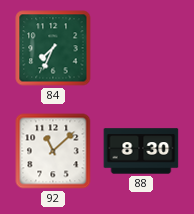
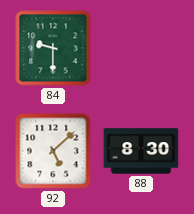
84: 7:34 -> 9:30 (53, 48)
92: 11:08 -> 5:08 (53, 151)
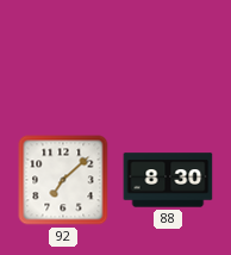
84: 9:30 -> none (53, 48)
92: 5:08 -> 7:08 (63, 180)
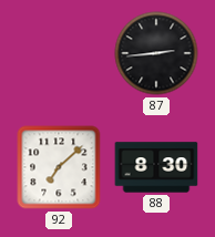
87: none -> 2:44 (156, 53)
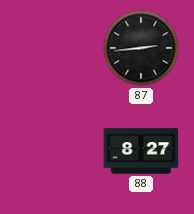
92: 7:08 -> none (59, 167)
88: 8:30 -> 8:27 (141, 151)
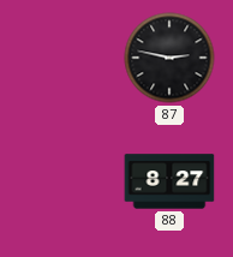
87: 2:44 -> 2:47 (169, 58)
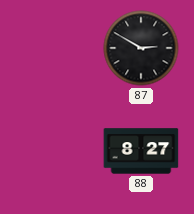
87: 2:47 -> 2:50 (141, 48)
